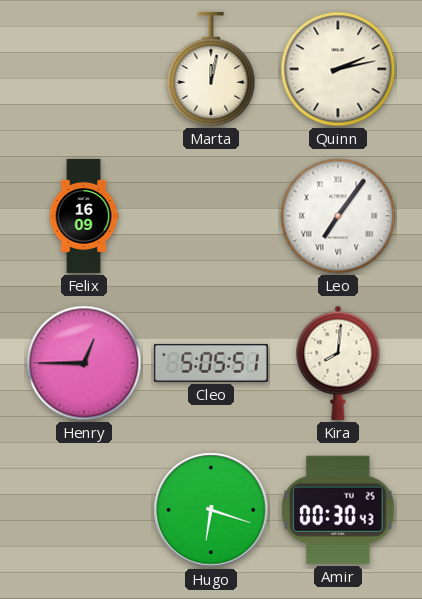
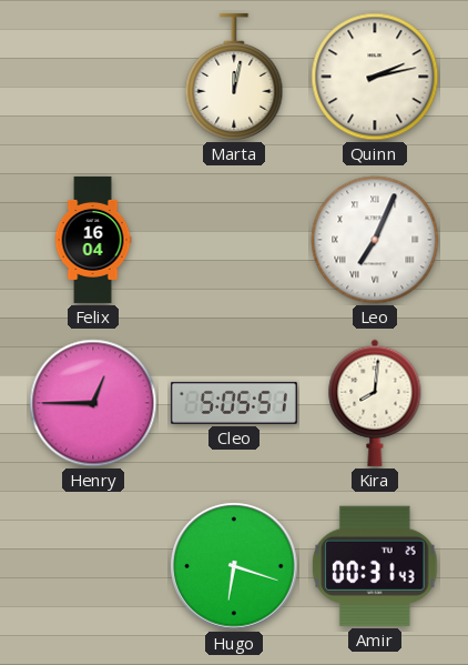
Felix: 16:09 -> 16:04 (93, 240)
Leo: 7:06 -> 7:04 (375, 240)
Amir: 00:30 -> 00:31 (375, 566)
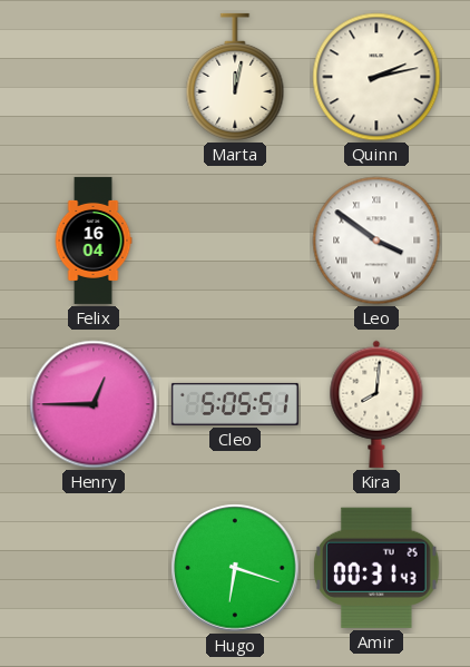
Leo: 7:04 -> 3:51 (376, 241)
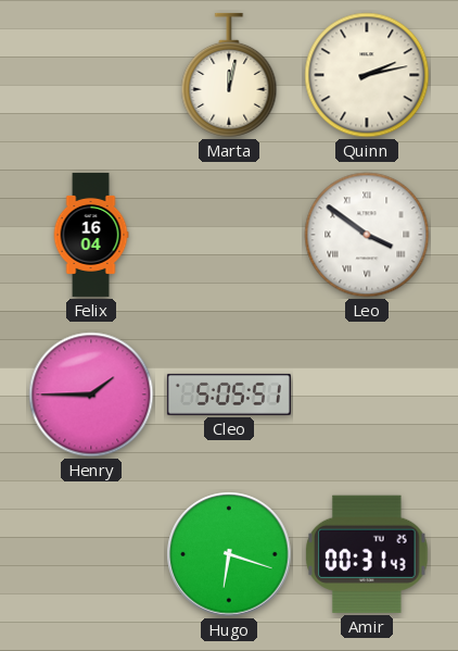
Henry: 12:45 -> 1:45 (91, 395)
Kira: 8:01 -> none (376, 404)
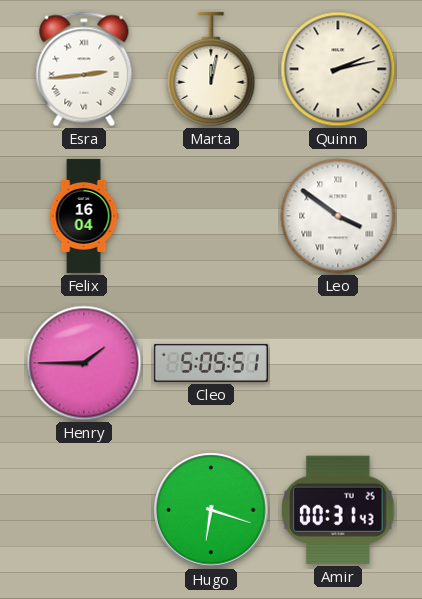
Esra: none -> 2:44 (84, 69)
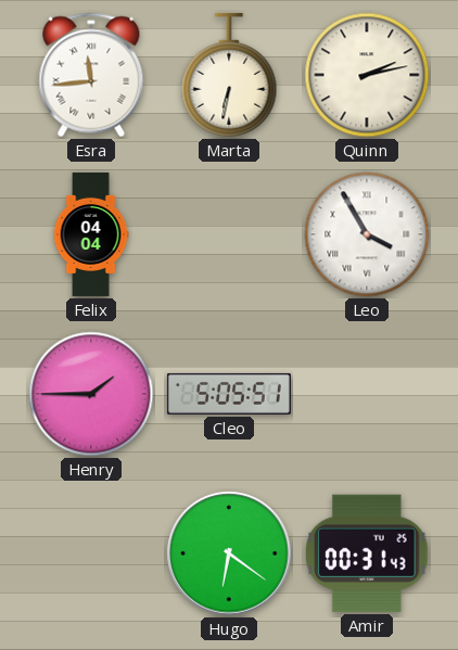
Esra: 2:44 -> 11:44 (91, 75)
Marta: 12:02 -> 6:32 (229, 75)
Felix: 16:04 -> 04:04 (91, 234)
Leo: 3:51 -> 3:55 (367, 234)
Hugo: 6:18 -> 6:21 (229, 553)
